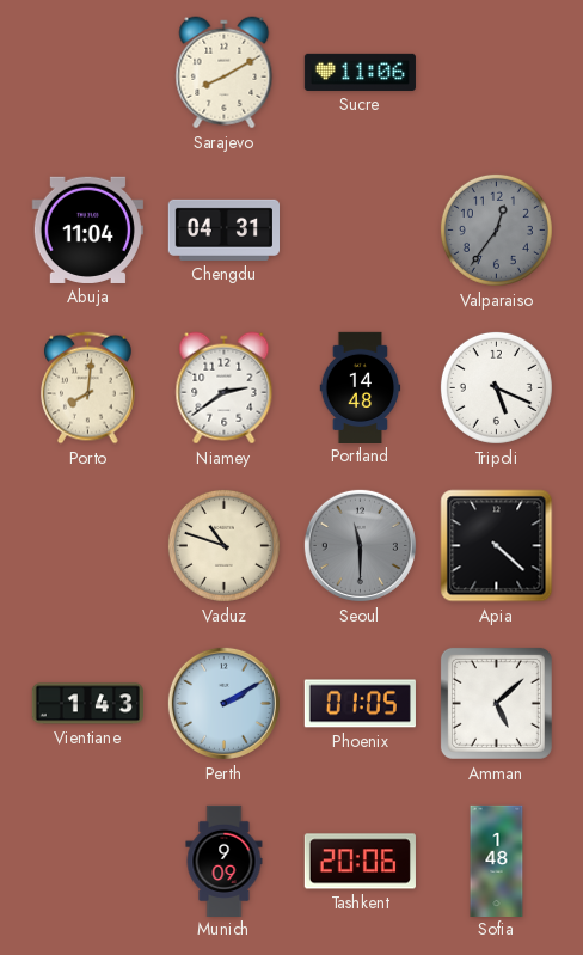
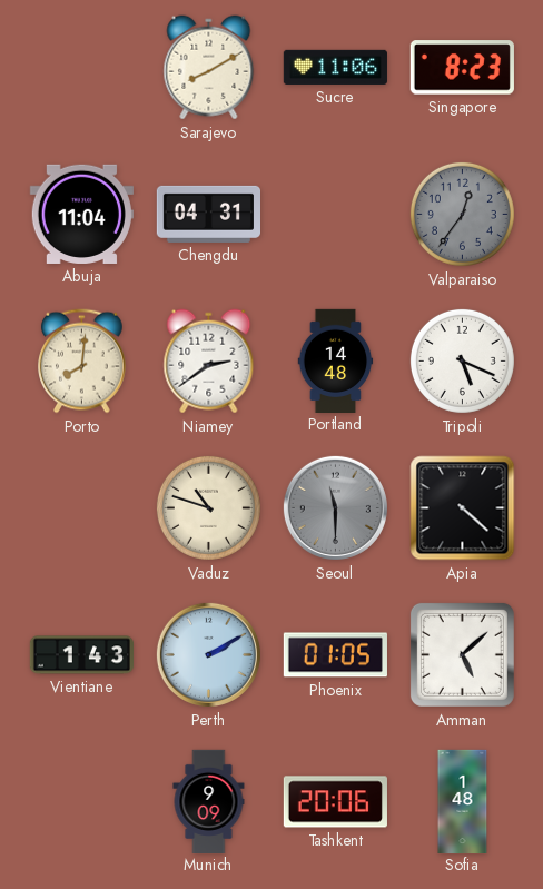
Singapore: none -> 8:23 (462, 68)
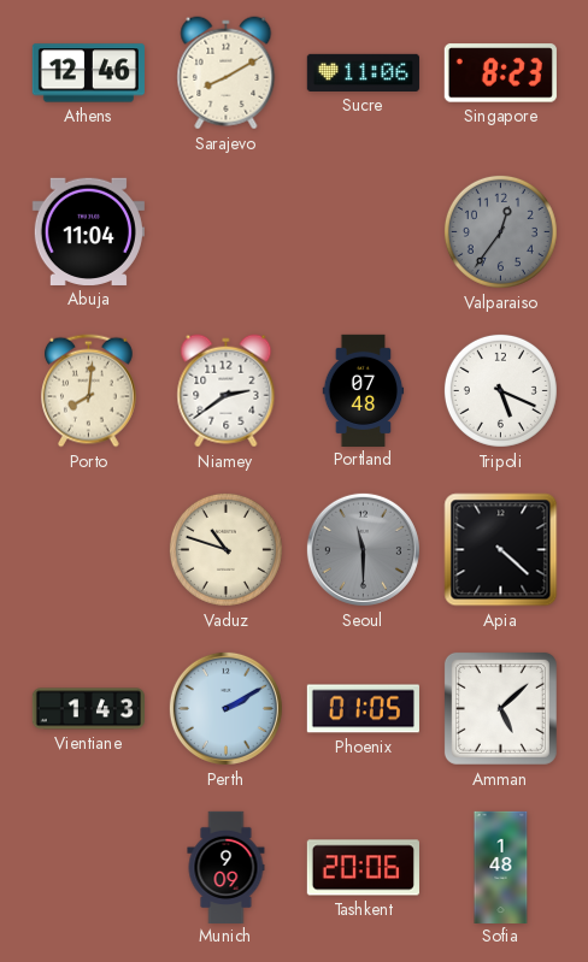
Athens: none -> 12:46 (88, 73)
Chengdu: 04:31 -> none (208, 214)
Portland: 14:48 -> 07:48 (364, 390)
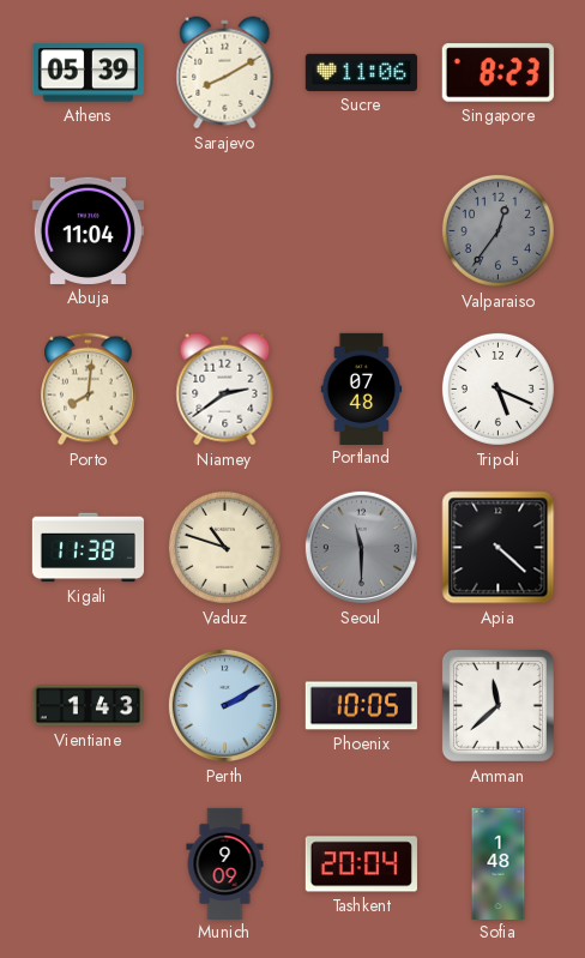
Athens: 12:46 -> 05:39 (88, 73)
Kigali: none -> 11:38 (88, 548)
Phoenix: 01:05 -> 10:05 (361, 706)
Amman: 5:08 -> 11:38 (497, 705)
Tashkent: 20:06 -> 20:04 (361, 864)
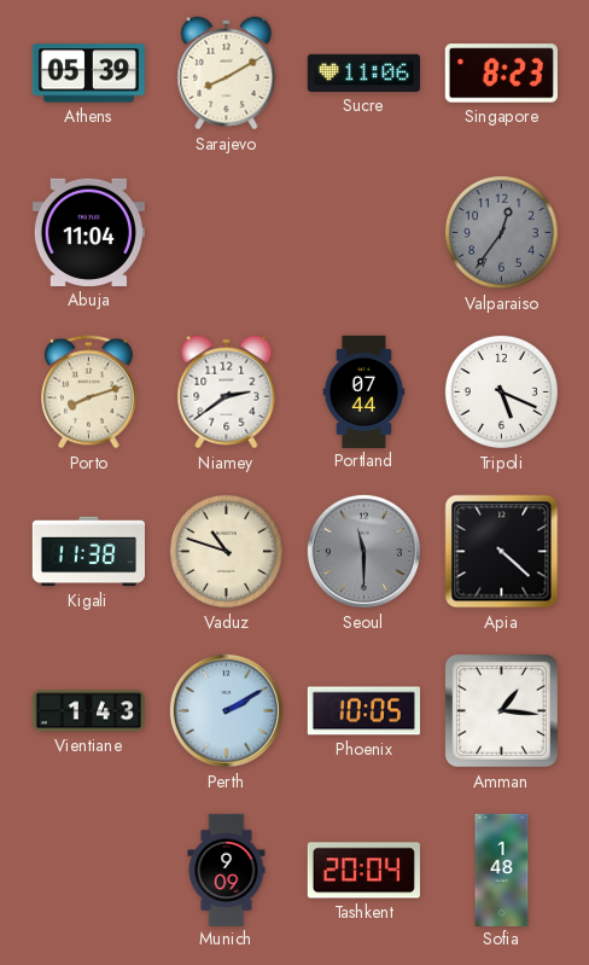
Porto: 8:01 -> 8:12 (89, 393)
Portland: 07:48 -> 07:44 (365, 391)
Amman: 11:38 -> 1:16 (501, 710)
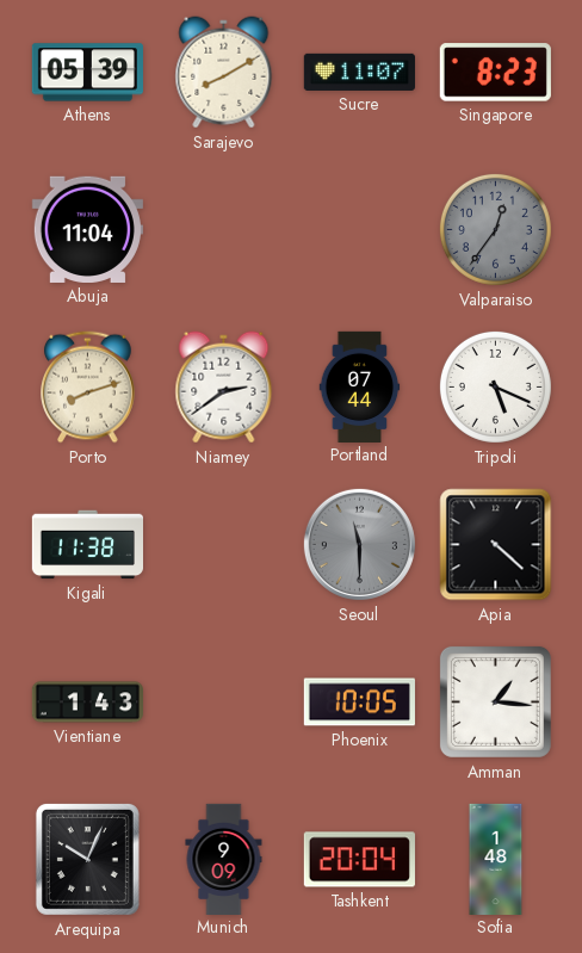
Sucre: 11:06 -> 11:07 (359, 72)
Vaduz: 10:48 -> none (226, 551)
Perth: 2:10 -> none (226, 710)
Arequipa: none -> 10:04 (87, 859)
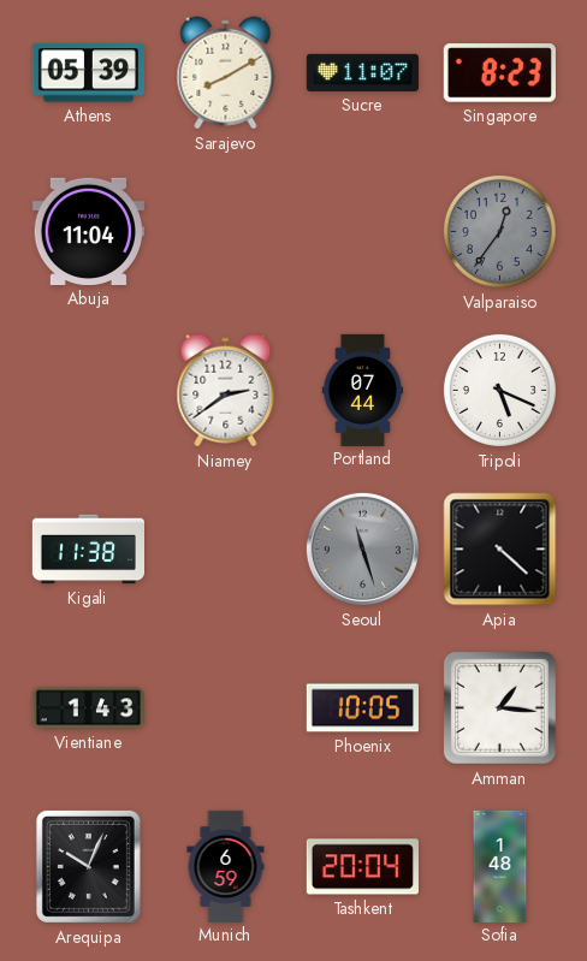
Porto: 8:12 -> none (88, 388)
Seoul: 11:30 -> 11:27 (362, 548)
Munich: 9:09 -> 6:59 (226, 866)
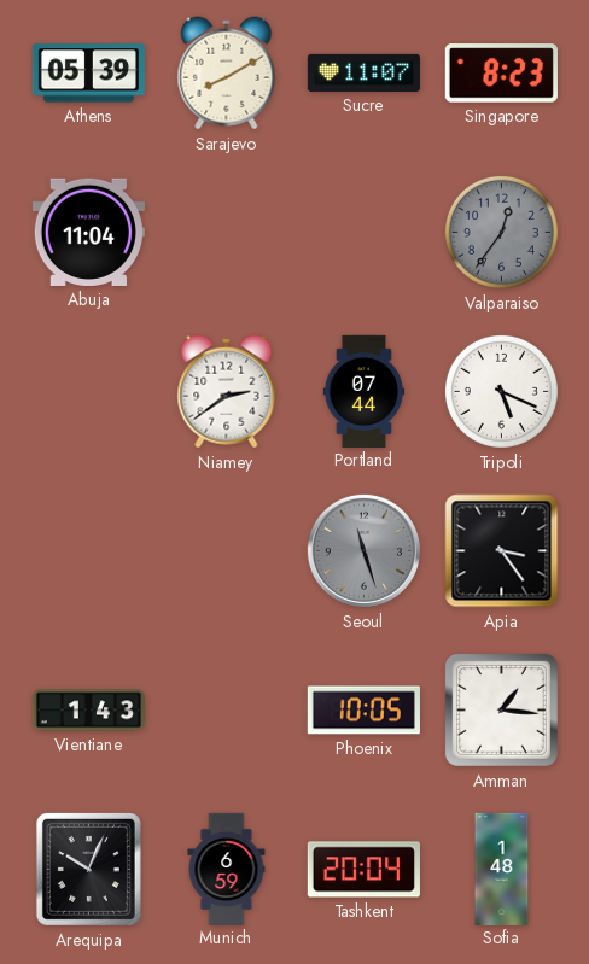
Kigali: 11:38 -> none (88, 550)
Apia: 4:22 -> 3:24 (502, 551)
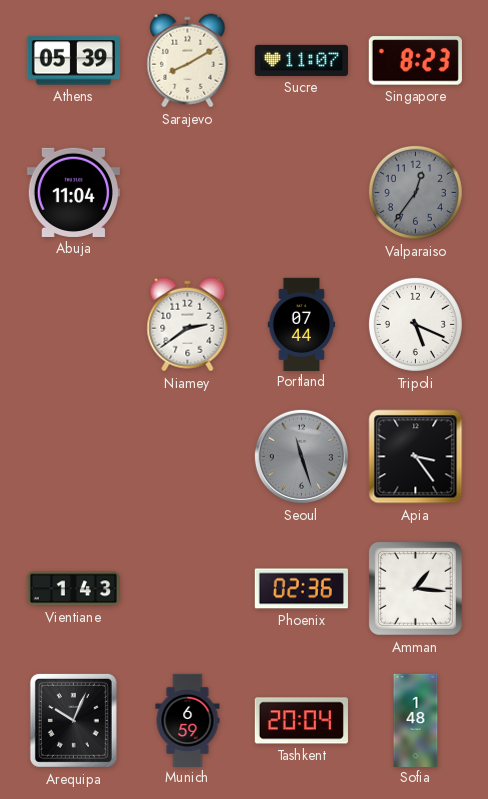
Phoenix: 10:05 -> 02:36 (301, 589)
